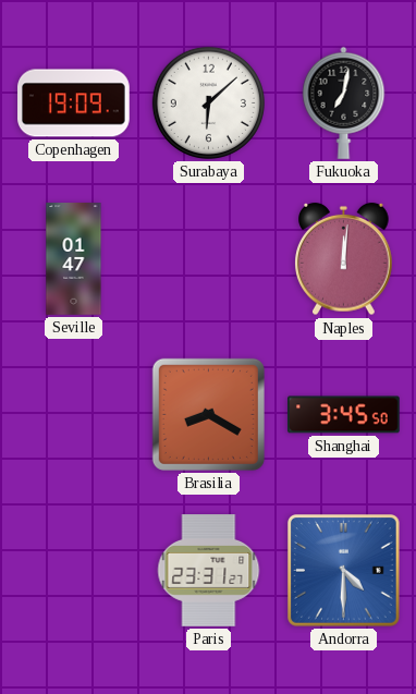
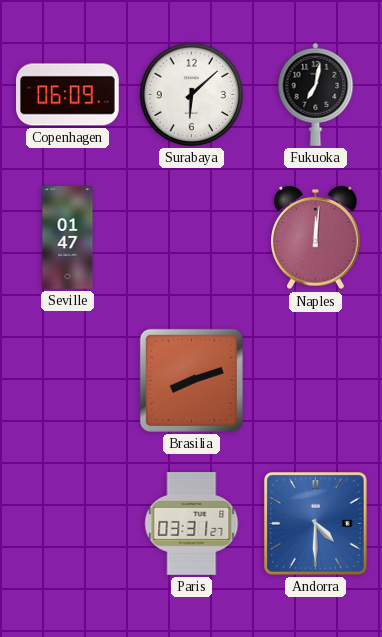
Copenhagen: 19:09 -> 06:09 (68, 95)
Brasilia: 8:20 -> 8:12 (191, 380)
Shanghai: 3:45 -> none (344, 415)
Paris: 23:31 -> 03:31 (192, 524)
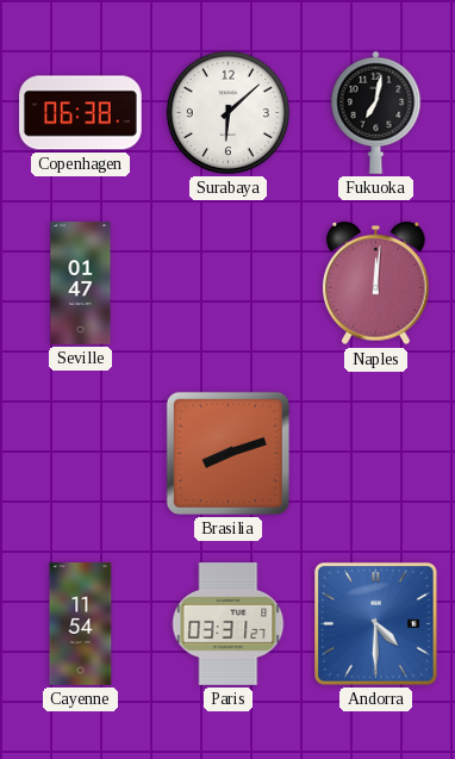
Copenhagen: 06:09 -> 06:38 (81, 113)
Cayenne: none -> 11:54 (81, 624)
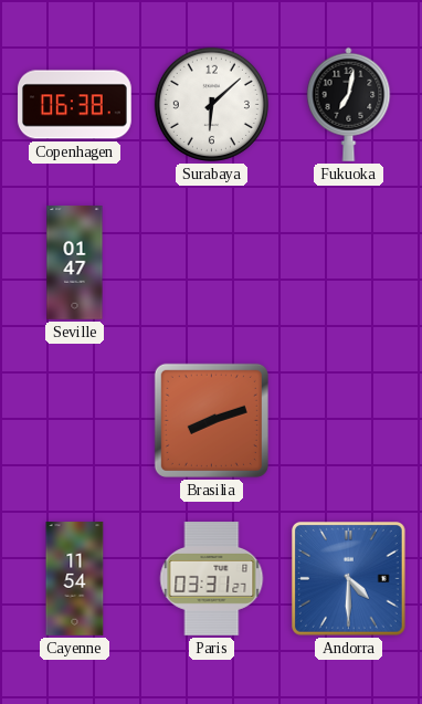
Naples: 12:01 -> none (376, 284)
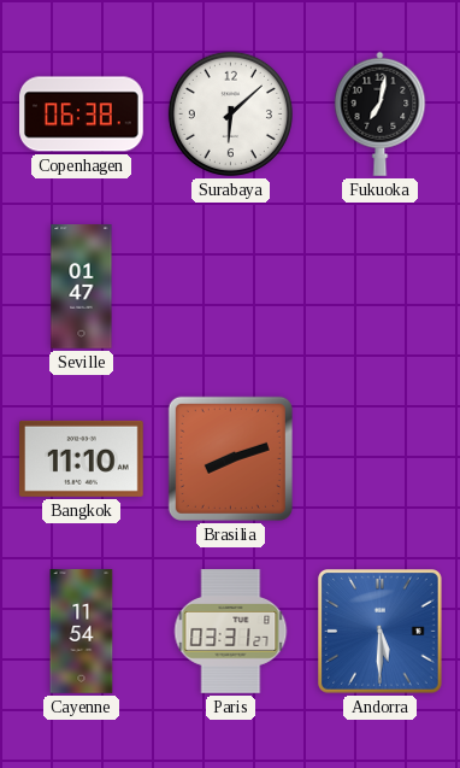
Bangkok: none -> 11:10 (82, 458)
Andorra: 4:30 -> 5:30 (381, 632)
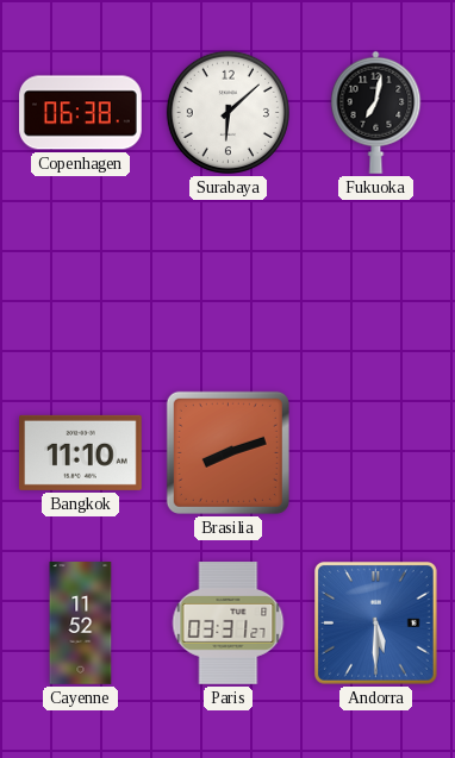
Seville: 01:47 -> none (82, 287)
Cayenne: 11:54 -> 11:52 (81, 624)
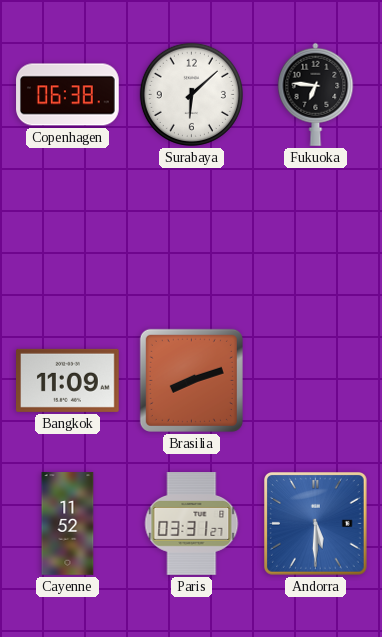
Fukuoka: 7:02 -> 6:46 (316, 94)
Bangkok: 11:10 -> 11:09 (68, 380)
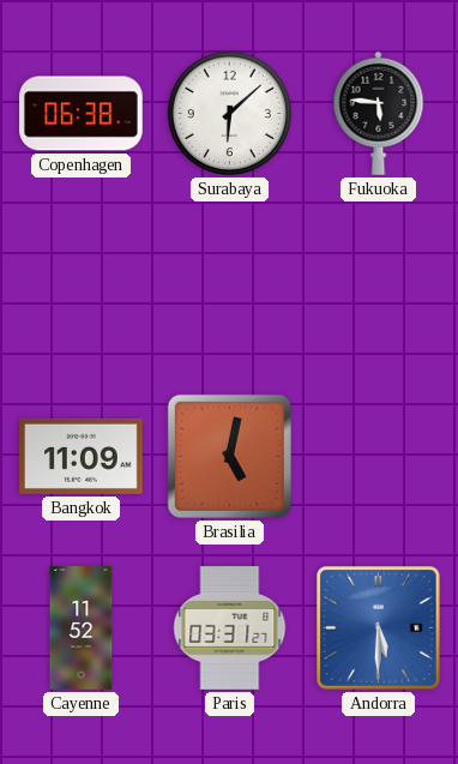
Fukuoka: 6:46 -> 5:46 (379, 113)
Brasilia: 8:12 -> 5:02 (229, 456)
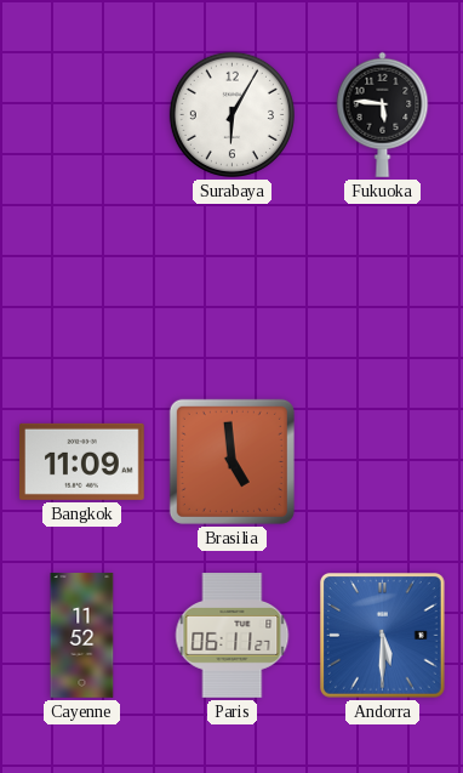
Copenhagen: 06:38 -> none (82, 114)
Surabaya: 6:08 -> 6:05 (232, 114)
Brasilia: 5:02 -> 4:59 (232, 461)
Paris: 03:31 -> 06:11 (233, 636)
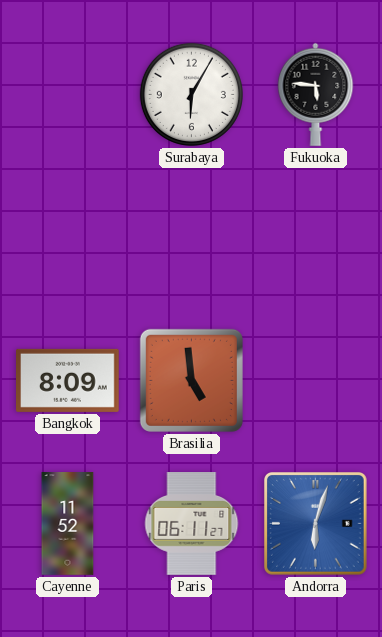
Bangkok: 11:09 -> 8:09 (68, 380)
Andorra: 5:30 -> 6:03 (316, 524)
